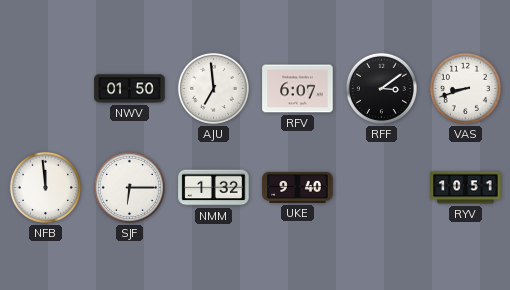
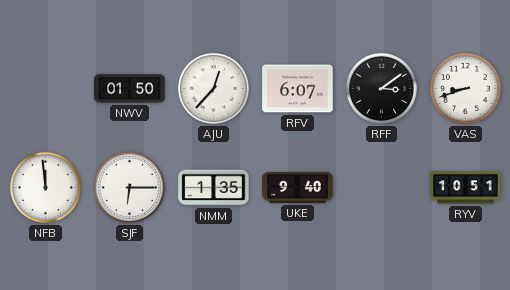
AJU: 6:59 -> 12:37 (213, 88)
NMM: 1:32 -> 1:35 (214, 188)
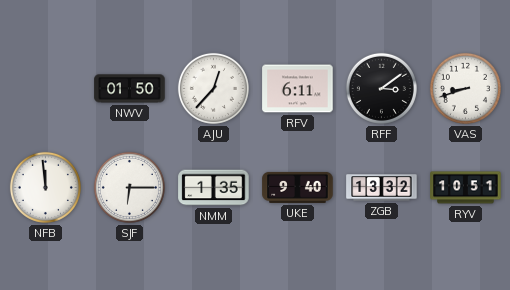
RFV: 6:07 -> 6:11 (298, 89)
ZGB: none -> 13:32 (382, 188)
